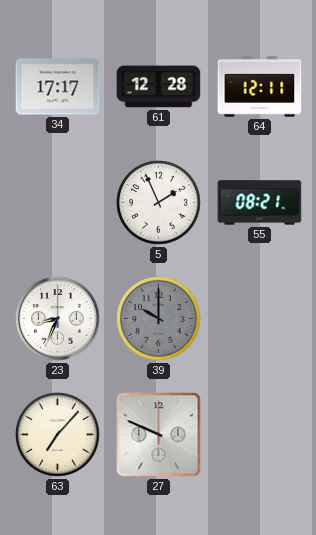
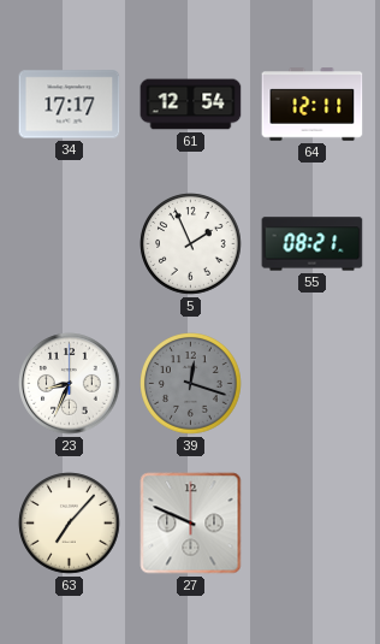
61: 12:28 -> 12:54 (191, 105)
39: 10:00 -> 12:18 (191, 384)
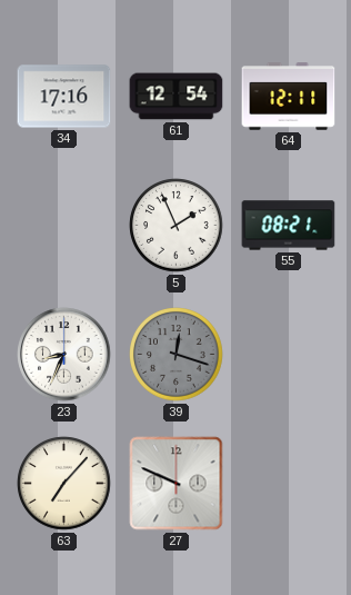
34: 17:17 -> 17:16 (64, 97)
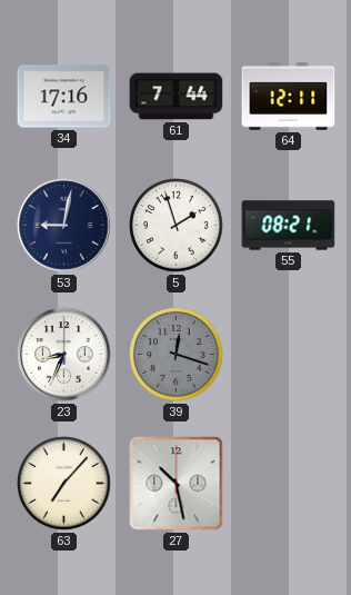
61: 12:54 -> 7:44 (177, 97)
53: none -> 9:02 (64, 226)
5: 1:56 -> 1:57 (177, 226)
27: 9:49 -> 10:28 (177, 484)
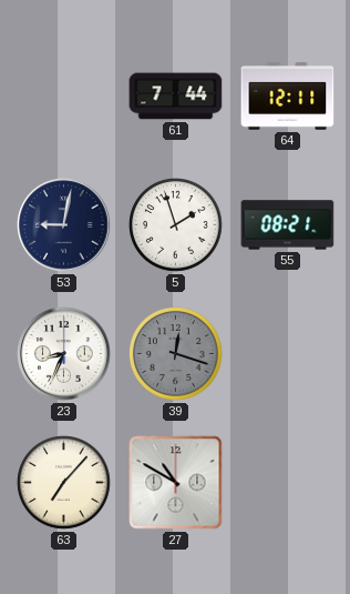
34: 17:16 -> none (64, 97)
27: 10:28 -> 10:50 (176, 483)
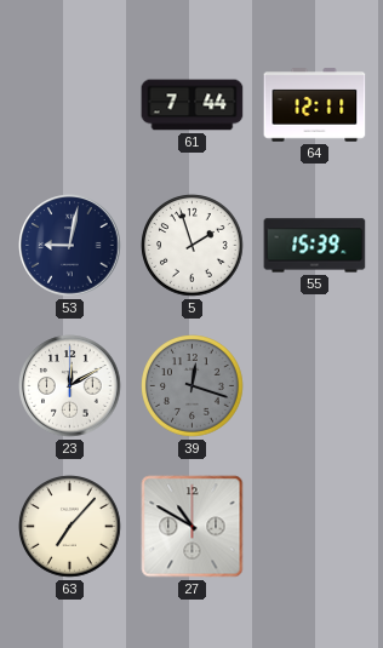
55: 08:21 -> 15:39 (315, 246)
23: 8:34 -> 12:10 (70, 386)
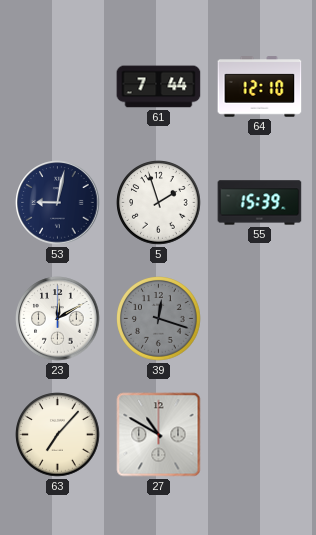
64: 12:11 -> 12:10 (260, 87)
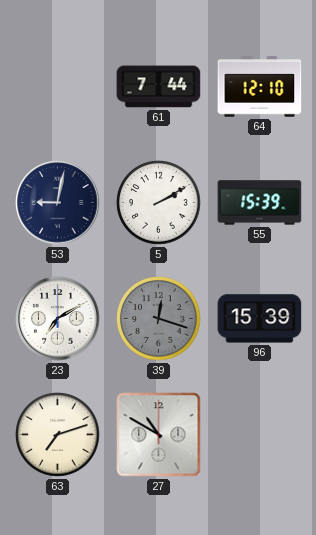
5: 1:57 -> 2:10 (159, 203)
23: 12:10 -> 7:10 (58, 319)
96: none -> 15:39 (260, 319)
63: 7:07 -> 7:12 (58, 435)
